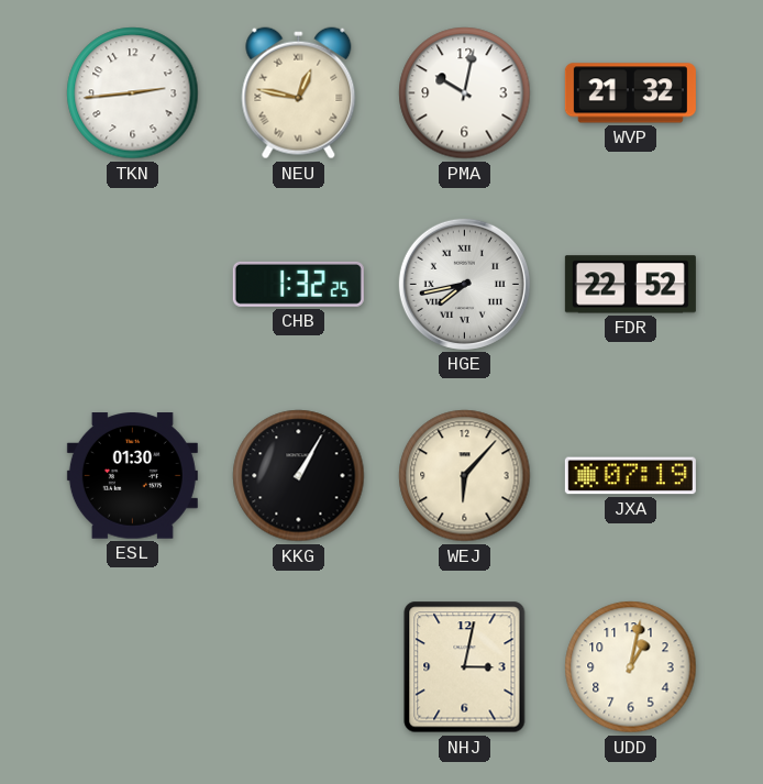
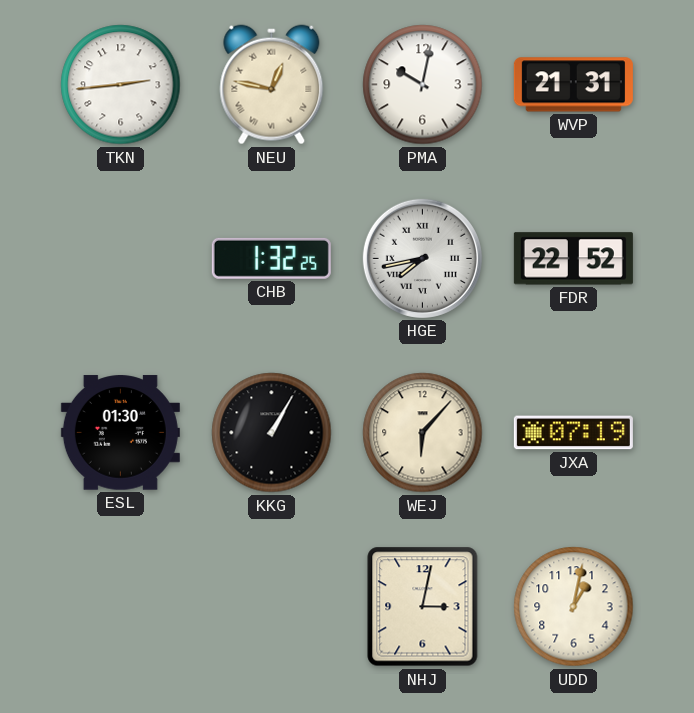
WVP: 21:32 -> 21:31 (573, 85)
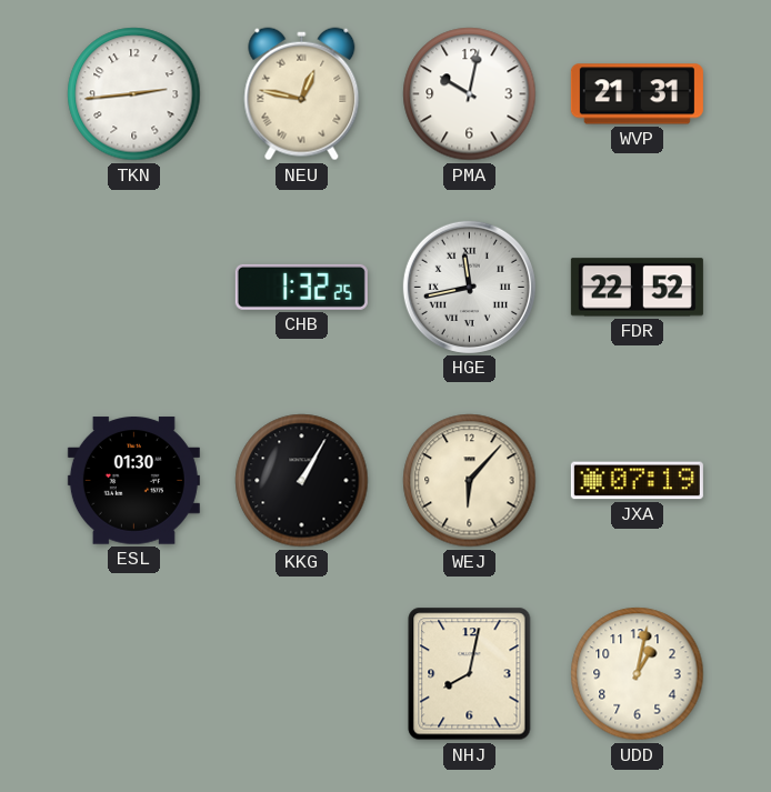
HGE: 7:43 -> 11:43 (469, 287)
NHJ: 3:02 -> 8:02 (470, 674)
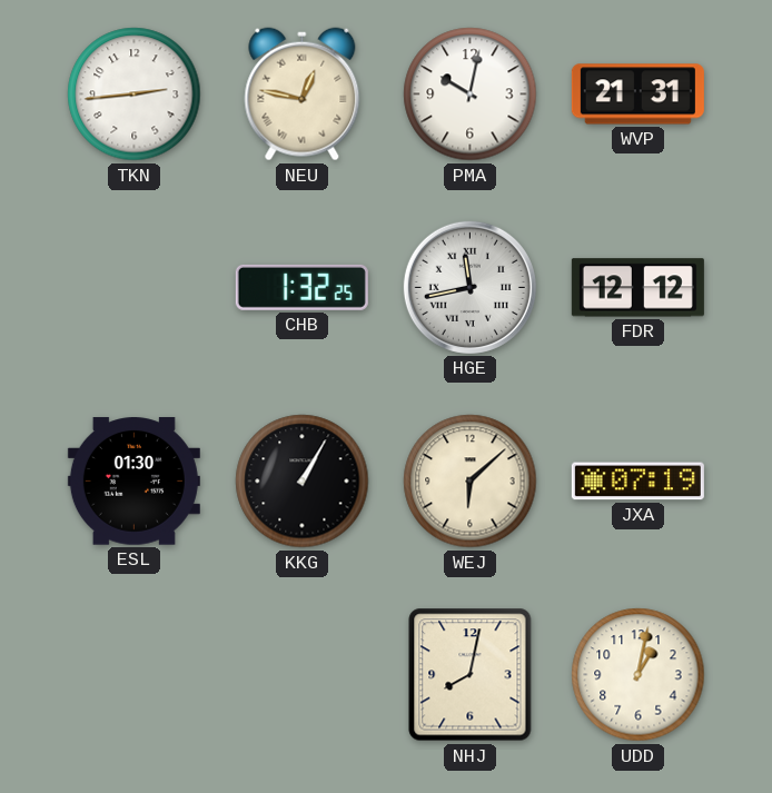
FDR: 22:52 -> 12:12 (637, 288)
WEJ: 6:07 -> 6:08 (471, 482)
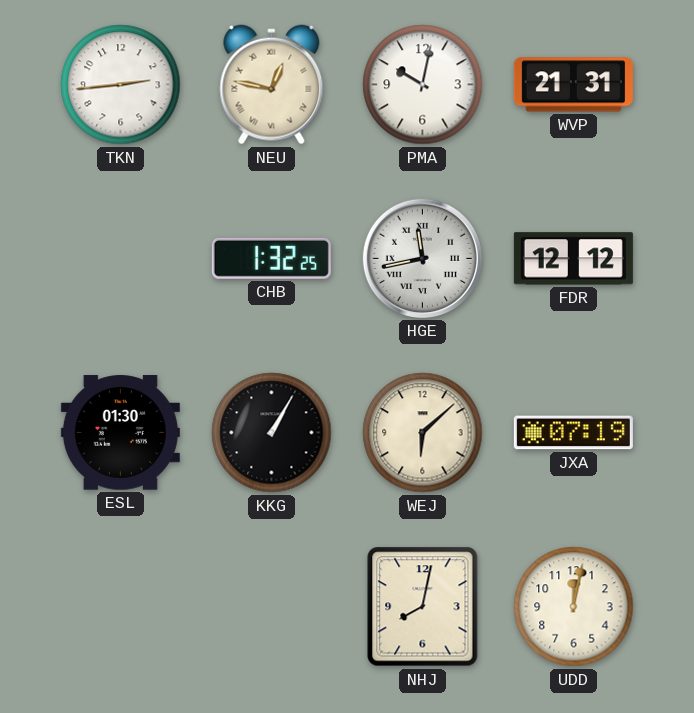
UDD: 1:02 -> 12:02 (574, 607)
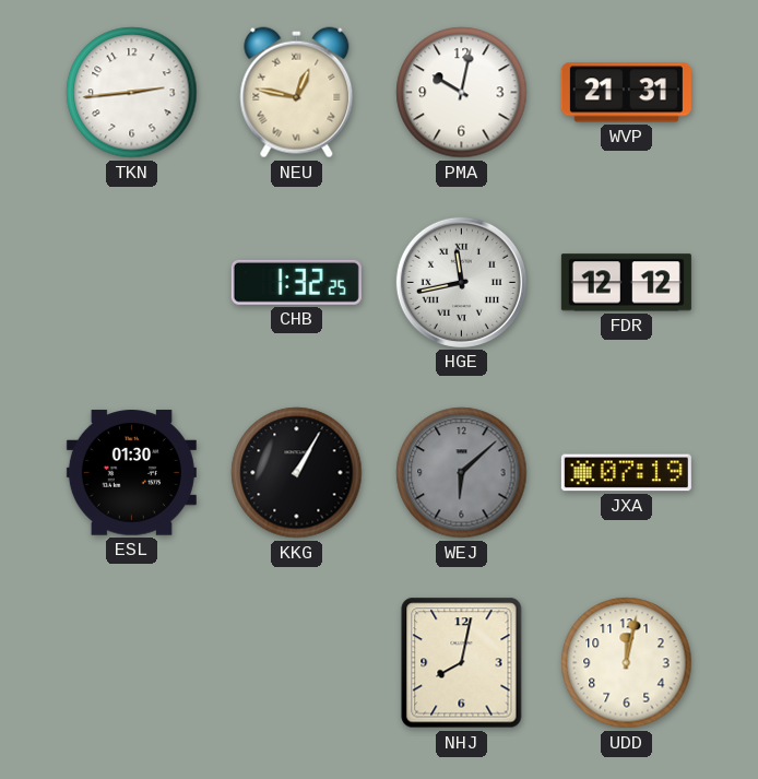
WEJ dial: cream -> grey (462, 473)
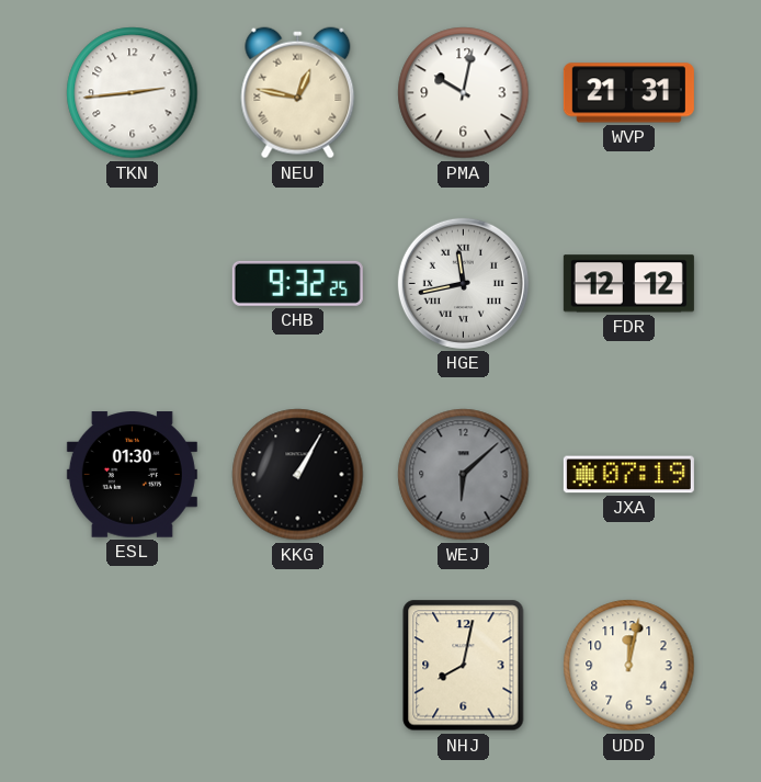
CHB: 1:32 -> 9:32 (297, 283)
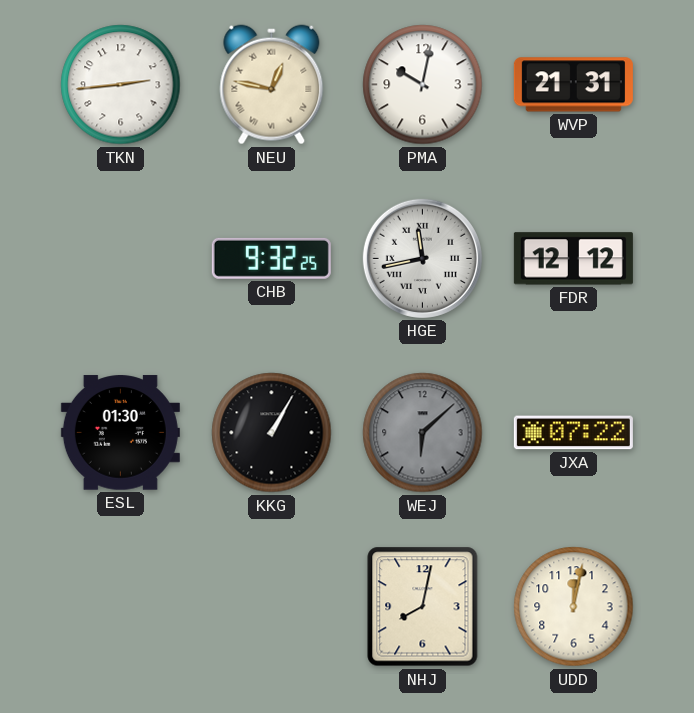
JXA: 07:19 -> 07:22 (573, 433)
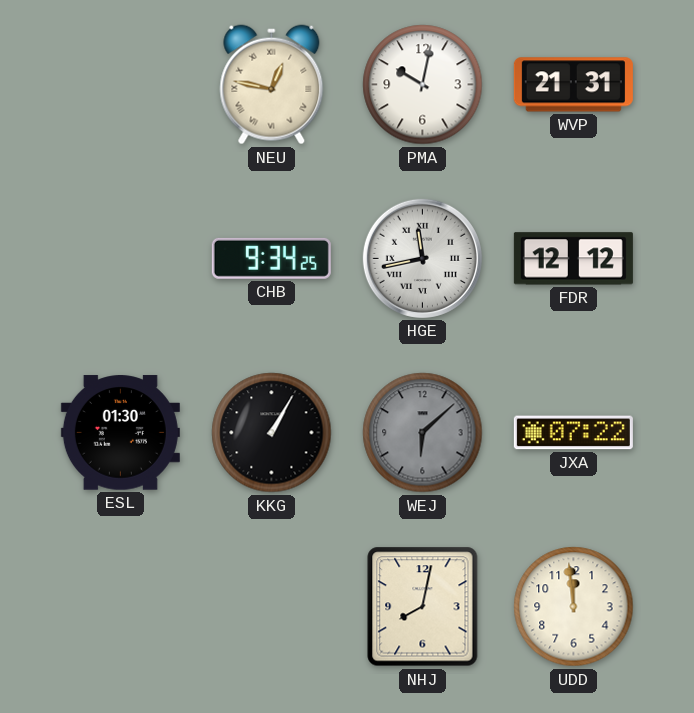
TKN: 2:44 -> none (121, 85)
CHB: 9:32 -> 9:34 (271, 258)
UDD: 12:02 -> 11:59 (574, 607)
